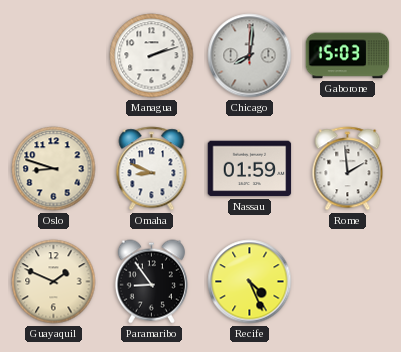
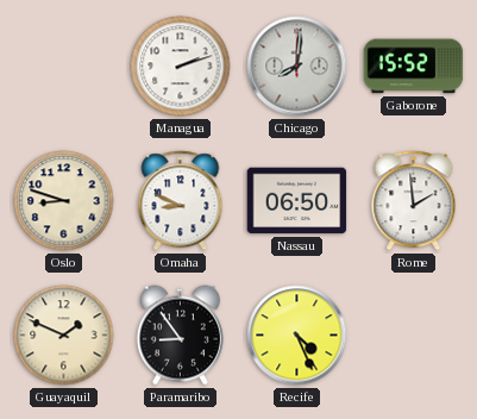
Gaborone: 15:03 -> 15:52 (414, 67)
Nassau: 01:59 -> 06:50 (297, 201)
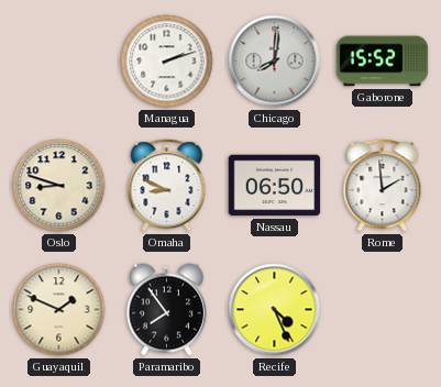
Paramaribo: 8:54 -> 7:54 (166, 310)
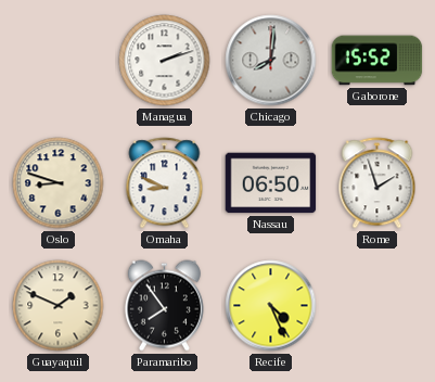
Rome: 1:59 -> 1:57 (378, 183)
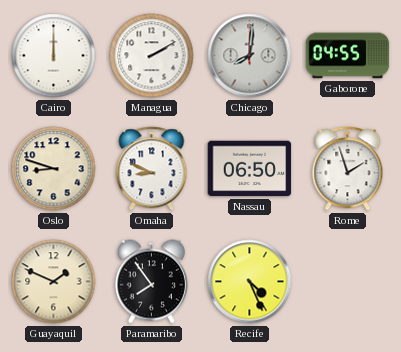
Cairo: none -> 12:00 (54, 56)
Managua: 2:12 -> 2:10 (152, 56)
Gaborone: 15:52 -> 04:55 (348, 56)
